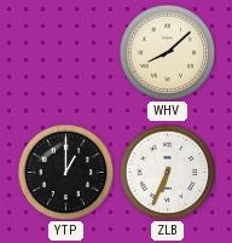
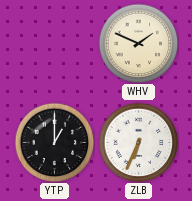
WHV: 8:08 -> 1:49 (138, 43)
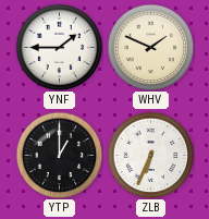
YNF: none -> 1:45 (59, 47)
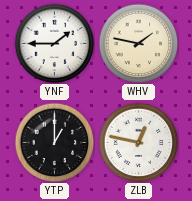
WHV: 1:49 -> 1:47 (138, 43)
ZLB: 6:34 -> 12:47 (138, 142)
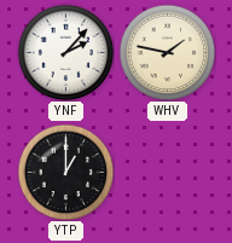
YNF: 1:45 -> 2:07 (65, 52)
ZLB: 12:47 -> none (138, 142)
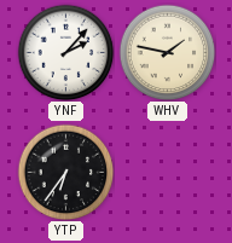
YTP: 1:00 -> 6:36 (65, 172)
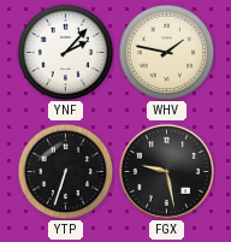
YTP: 6:36 -> 6:33 (65, 171)
FGX: none -> 9:28 (166, 171)
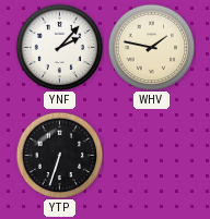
FGX: 9:28 -> none (166, 171)
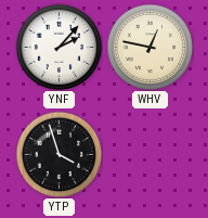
WHV: 1:47 -> 12:47 (149, 47)
YTP: 6:33 -> 3:57 (58, 154)
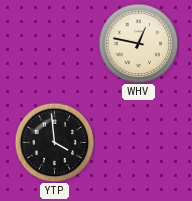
YNF: 2:07 -> none (58, 47)
YTP: 3:57 -> 3:59 (54, 142)
